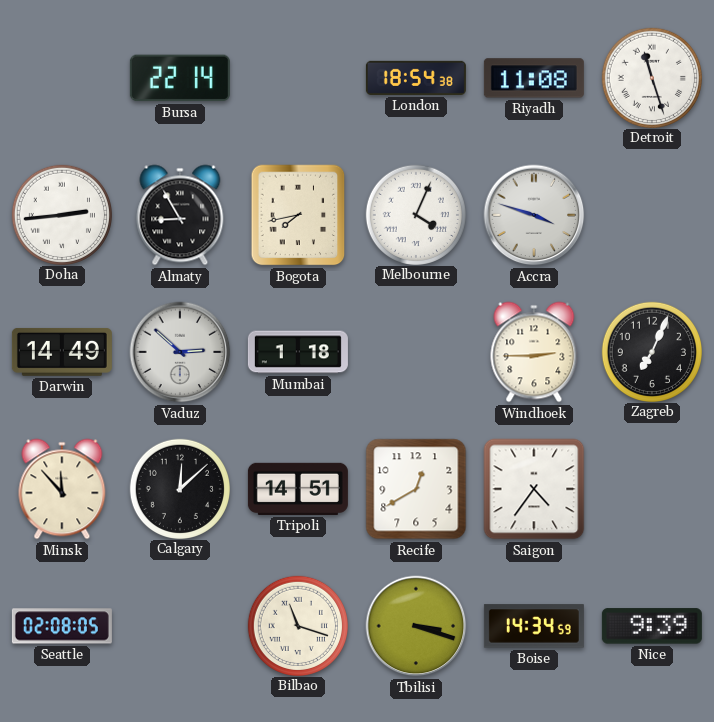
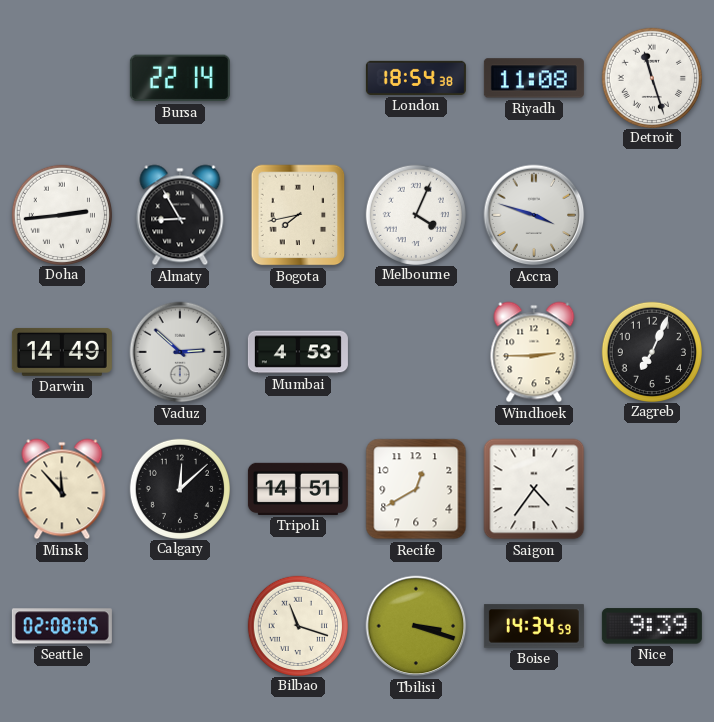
Mumbai: 1:18 -> 4:53 (298, 352)
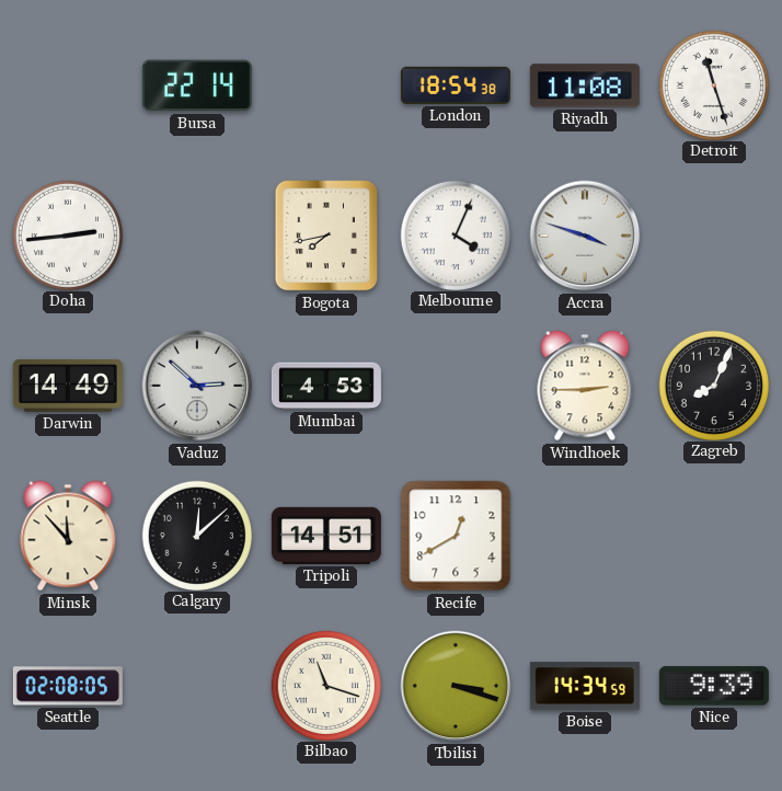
Almaty: 8:55 -> none (180, 215)
Zagreb: 7:04 -> 8:04 (713, 385)
Saigon: 4:36 -> none (534, 489)
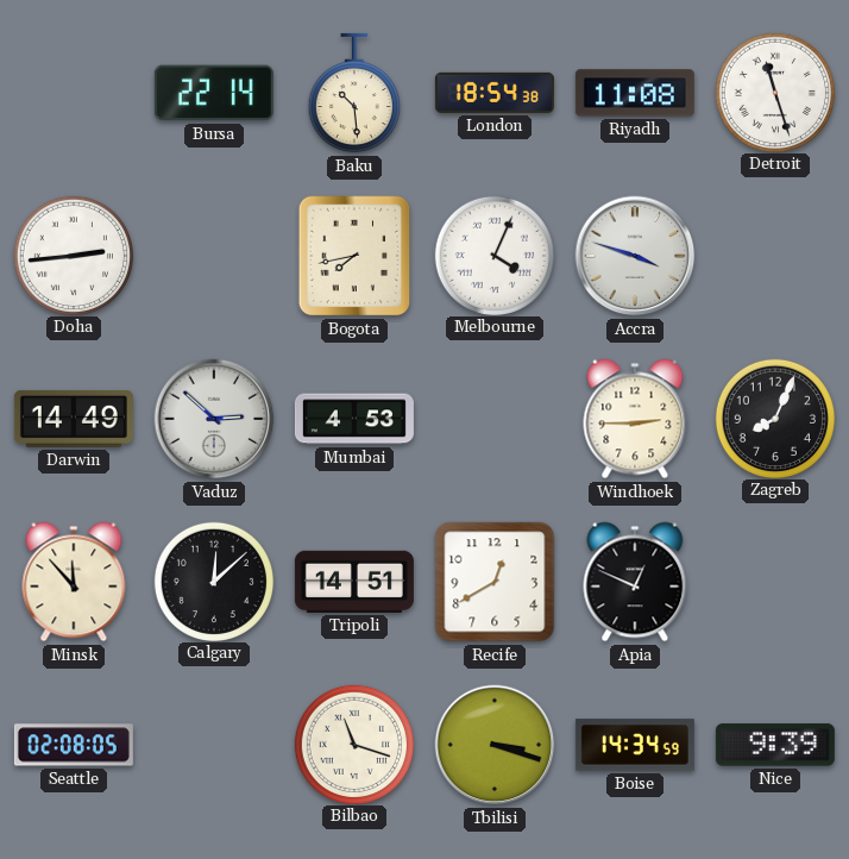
Baku: none -> 10:29 (354, 93)
Apia: none -> 12:49 (635, 582)
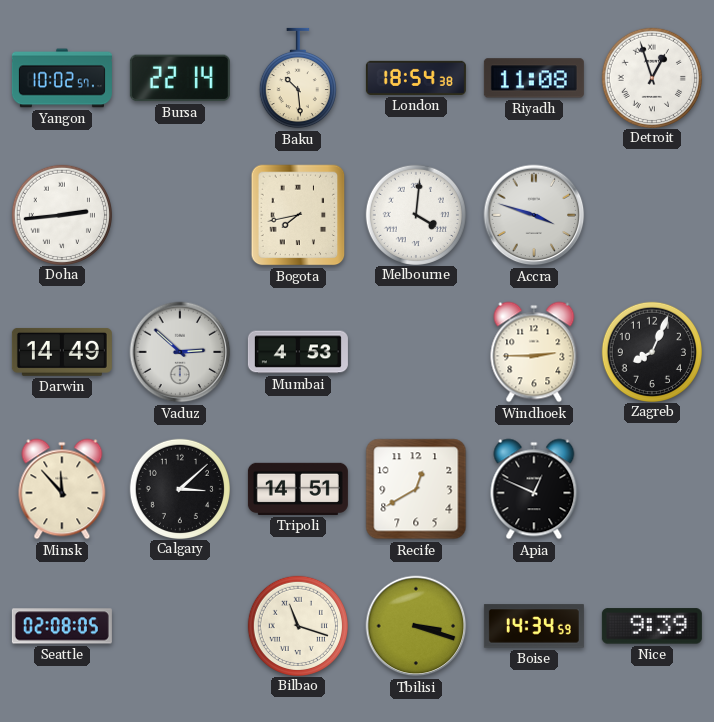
Yangon: none -> 10:02 (62, 78)
Detroit: 11:27 -> 12:57 (651, 77)
Melbourne: 4:04 -> 4:01 (415, 214)
Calgary: 12:08 -> 3:08 (179, 488)
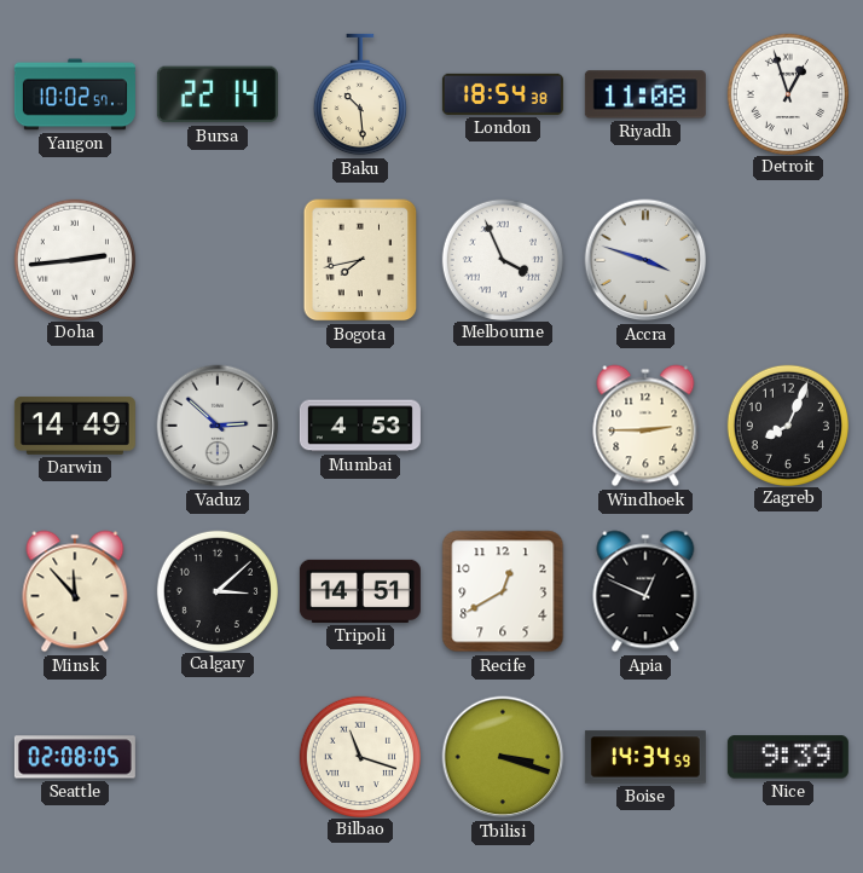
Melbourne: 4:01 -> 3:56 (502, 259)
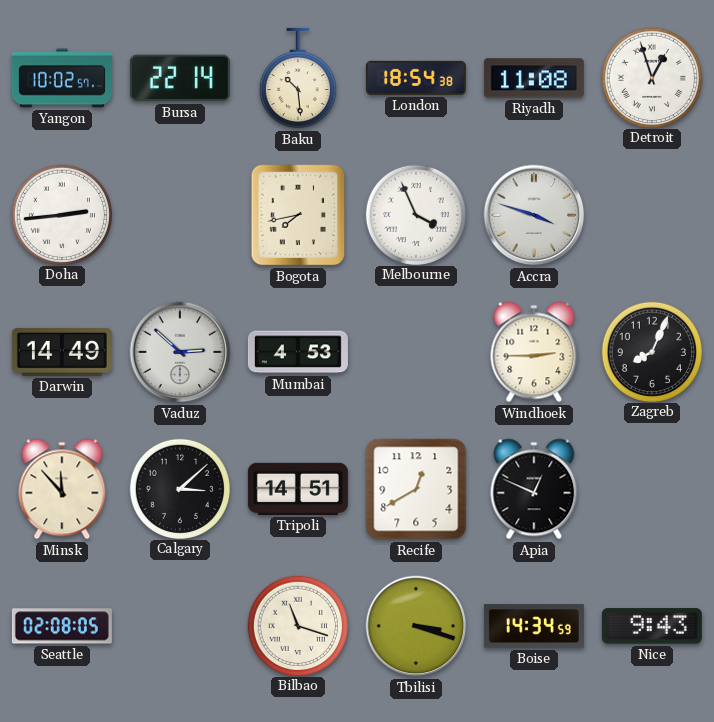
Nice: 9:39 -> 9:43 (652, 626)
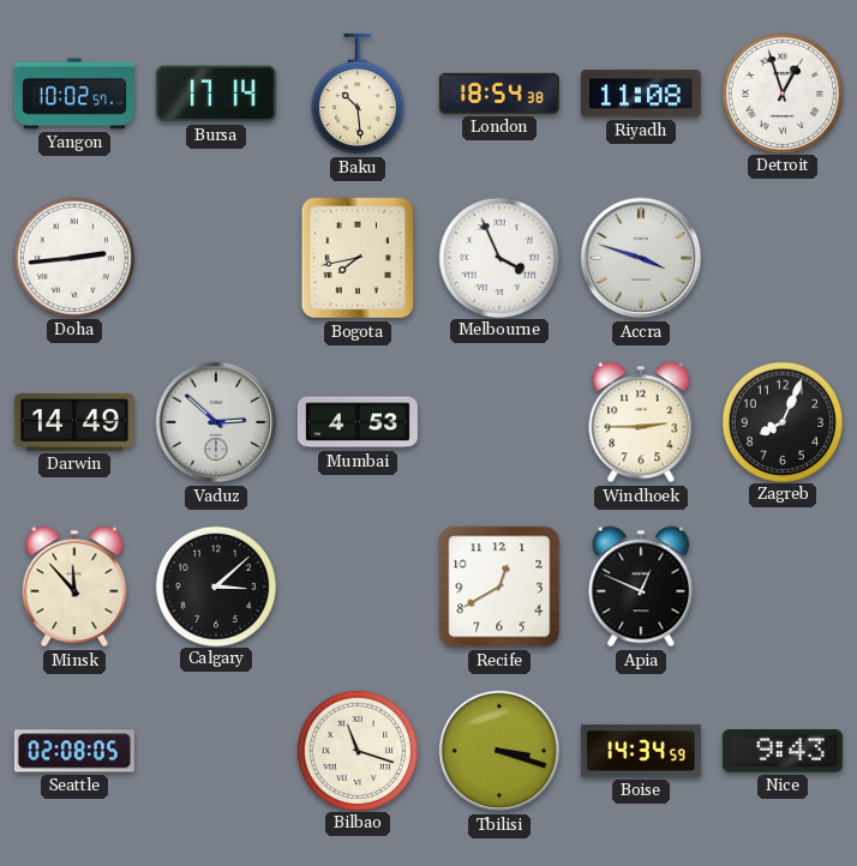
Bursa: 22:14 -> 17:14 (216, 94)
Tripoli: 14:51 -> none (298, 489)
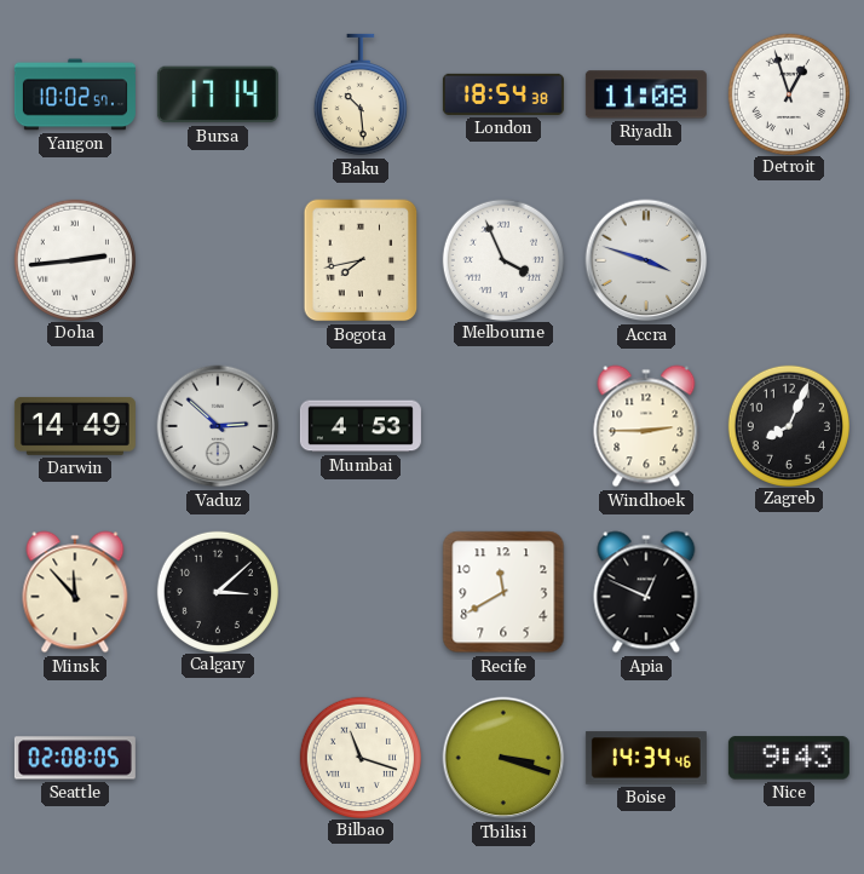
Recife: 12:40 -> 11:40 (503, 592)
Boise: 14:34:59 -> 14:34:46 (646, 758)
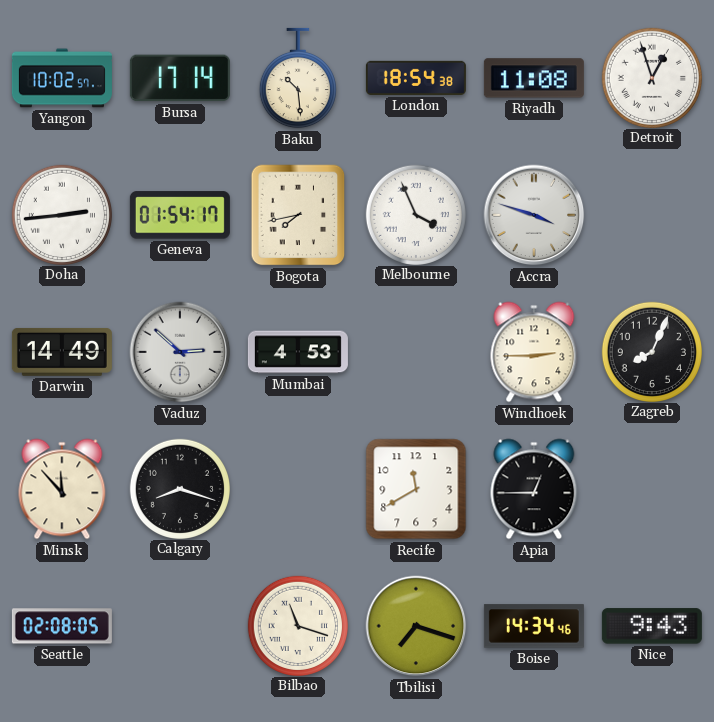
Geneva: none -> 01:54 (180, 215)
Calgary: 3:08 -> 8:18 (179, 488)
Apia: 12:49 -> 12:45 (534, 489)
Tbilisi: 3:18 -> 7:18 (416, 626)
